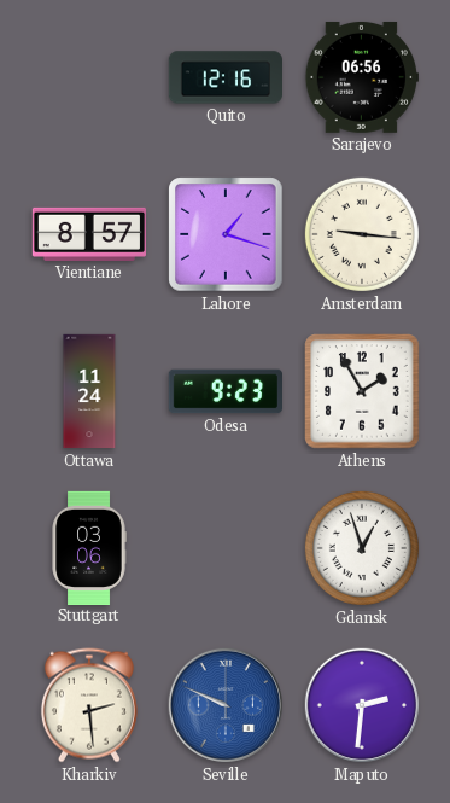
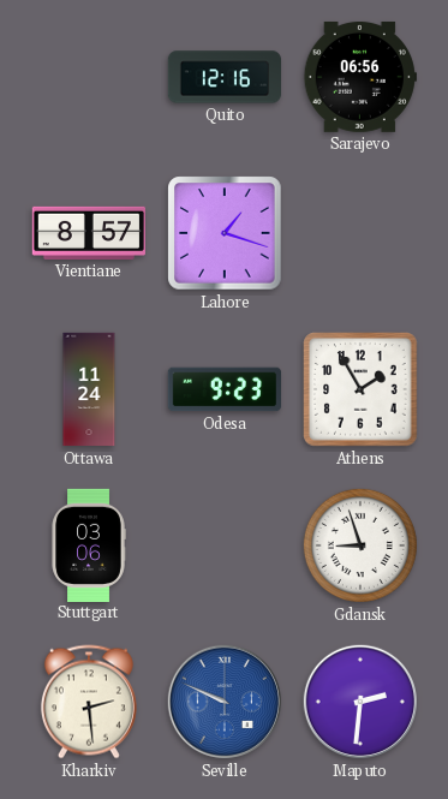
Amsterdam: 9:16 -> none (362, 234)
Gdansk: 12:57 -> 8:57 (360, 545)
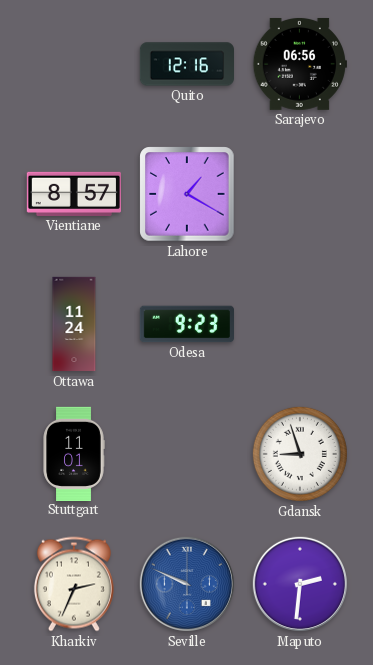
Lahore: 1:18 -> 1:20 (187, 194)
Athens: 1:55 -> none (360, 389)
Stuttgart: 03:06 -> 11:01 (74, 453)
Kharkiv: 2:29 -> 2:34 (74, 584)
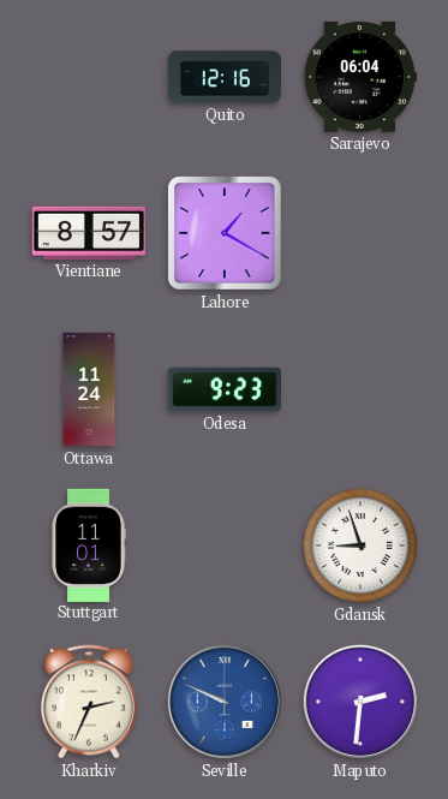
Sarajevo: 06:56 -> 06:04 (360, 77)
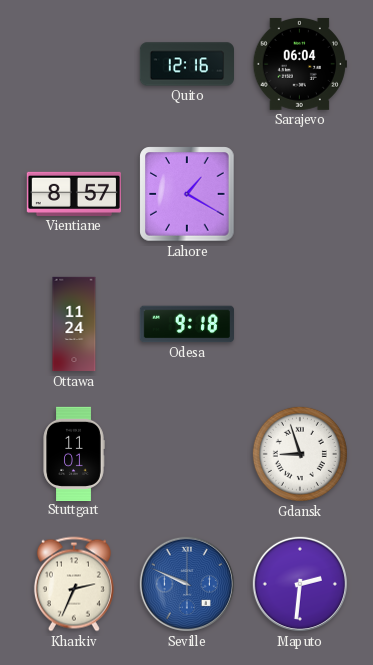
Odesa: 9:23 -> 9:18 (186, 324)
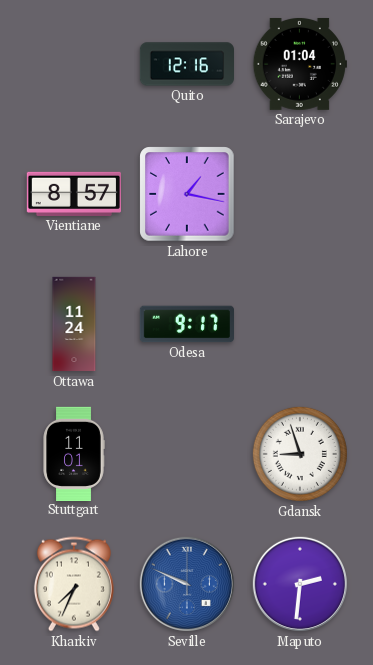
Sarajevo: 06:04 -> 01:04 (300, 64)
Lahore: 1:20 -> 1:17 (187, 194)
Odesa: 9:18 -> 9:17 (186, 324)
Kharkiv: 2:34 -> 7:34 (74, 584)
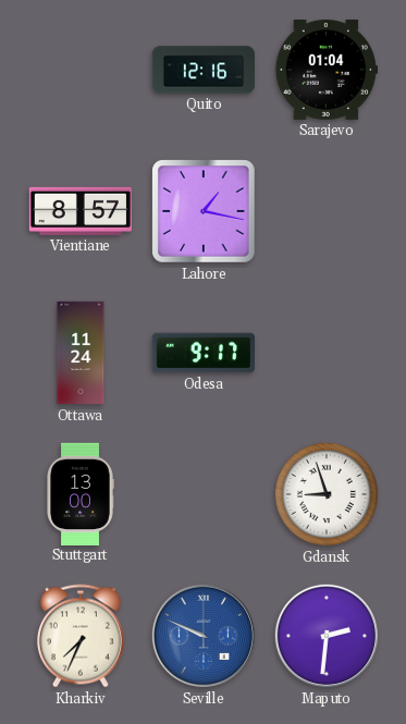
Stuttgart: 11:01 -> 13:00 (81, 493)
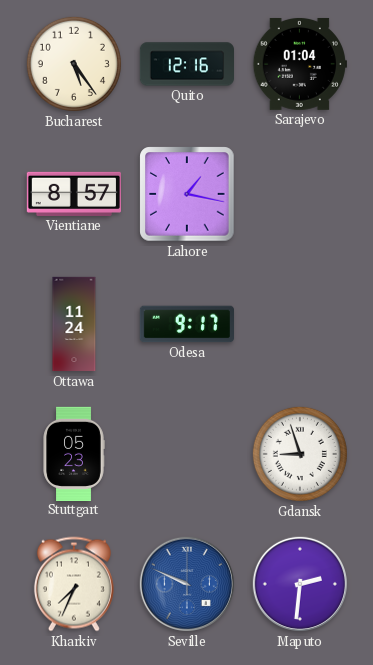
Bucharest: none -> 5:24 (74, 64)
Stuttgart: 13:00 -> 05:23 (74, 453)
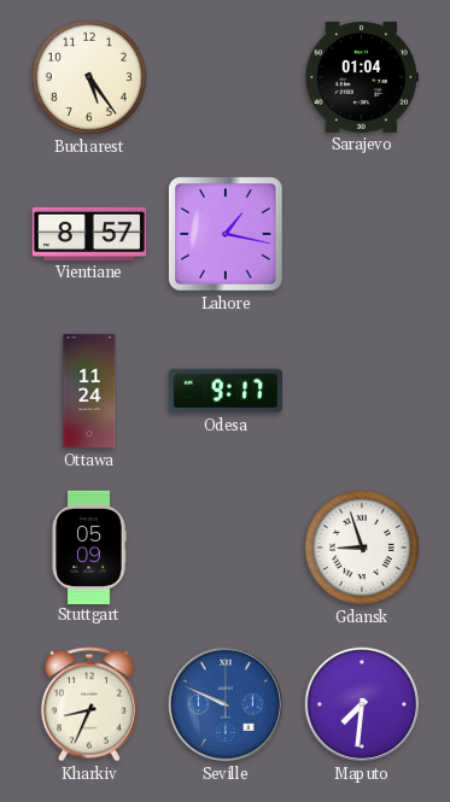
Quito: 12:16 -> none (186, 64)
Stuttgart: 05:23 -> 05:09 (89, 546)
Kharkiv: 7:34 -> 8:34 (89, 704)
Maputo: 2:31 -> 7:31 (362, 704)
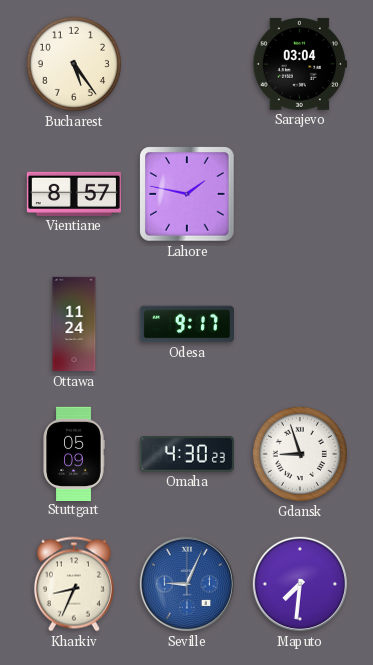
Sarajevo: 01:04 -> 03:04 (300, 64)
Lahore: 1:17 -> 1:47 (187, 194)
Omaha: none -> 4:30 (187, 454)
Seville: 9:49 -> 9:04 (187, 584)
